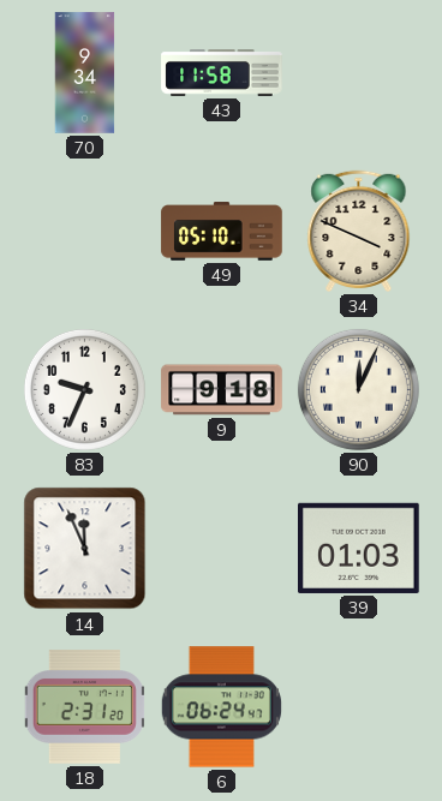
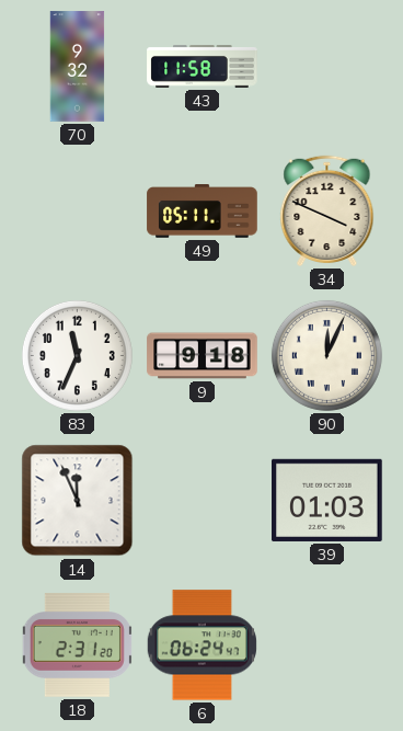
70: 9:34 -> 9:32 (78, 67)
49: 05:10 -> 05:11 (203, 212)
83: 9:34 -> 11:34 (77, 355)
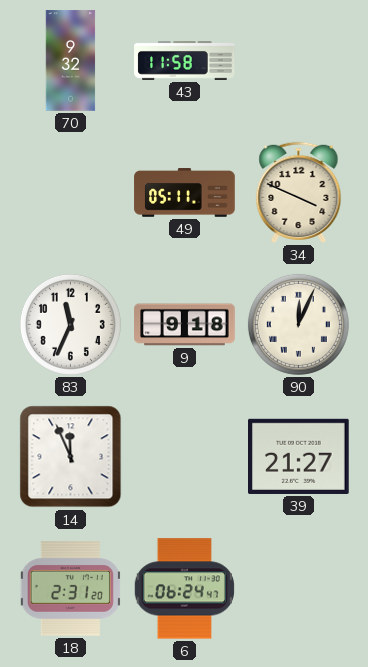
39: 01:03 -> 21:27 (299, 456)
